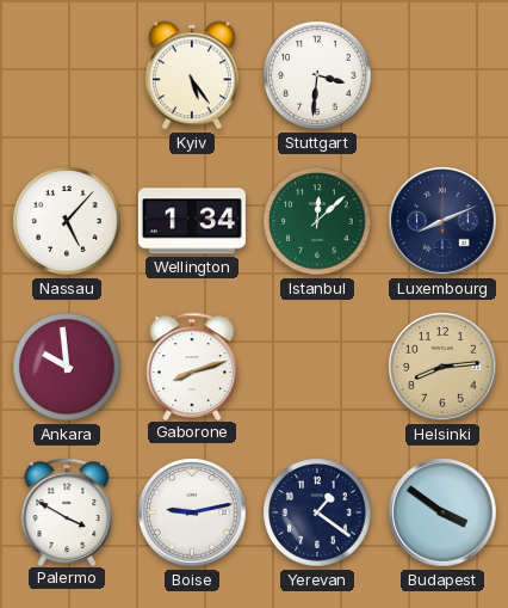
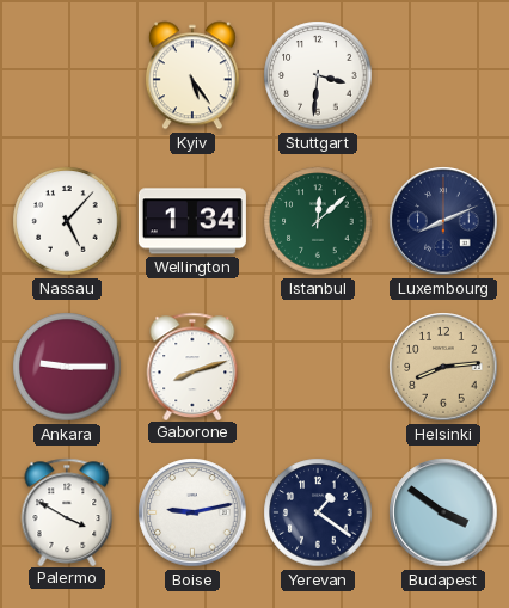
Ankara: 9:59 -> 9:15 (67, 367)
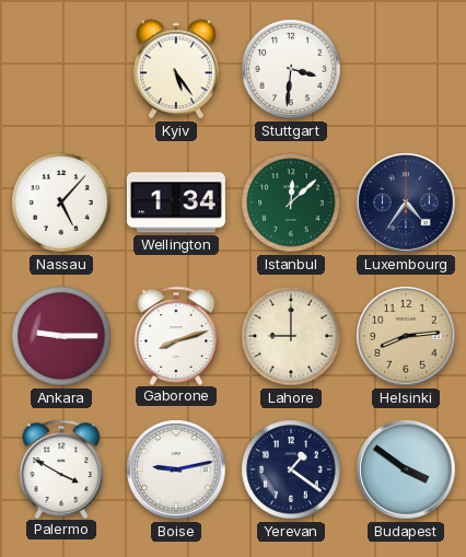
Luxembourg: 8:11 -> 4:36 (406, 202)
Lahore: none -> 9:00 (291, 336)
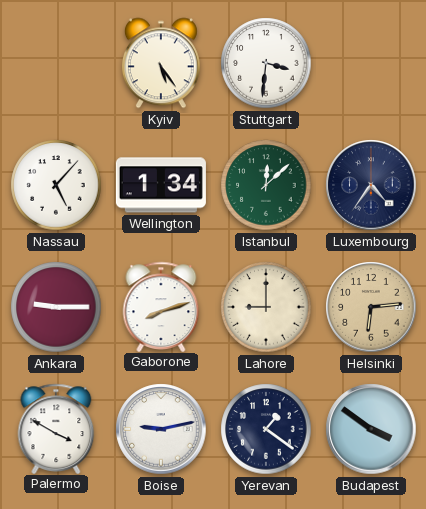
Helsinki: 8:14 -> 6:14 (371, 307)
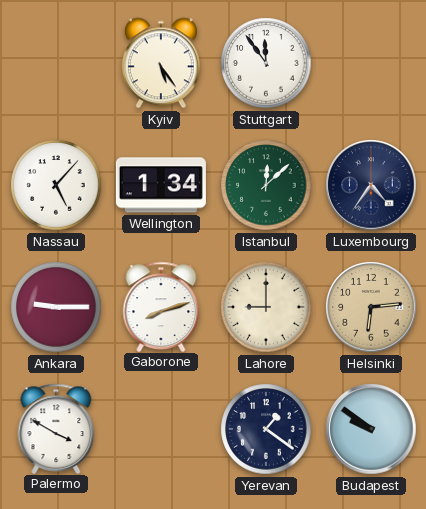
Stuttgart: 3:31 -> 11:54 (266, 63)
Boise: 9:13 -> none (161, 429)
Budapest: 3:51 -> 9:51 (371, 429)
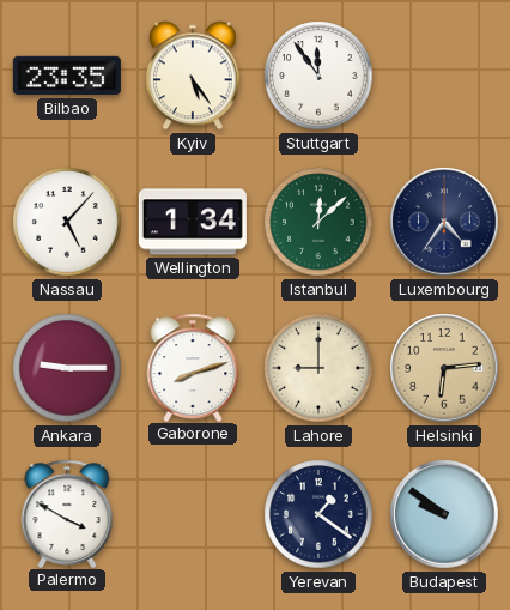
Bilbao: none -> 23:35 (67, 76)
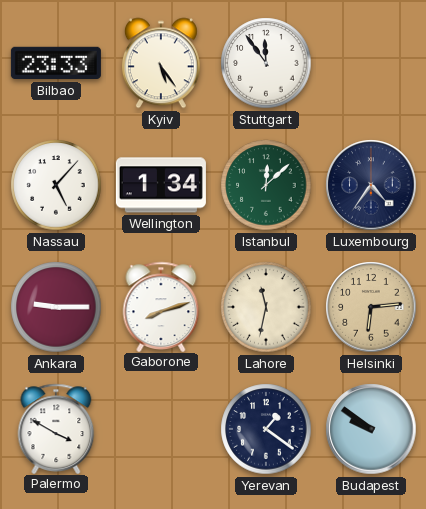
Bilbao: 23:35 -> 23:33 (56, 63)
Lahore: 9:00 -> 11:32 (266, 307)
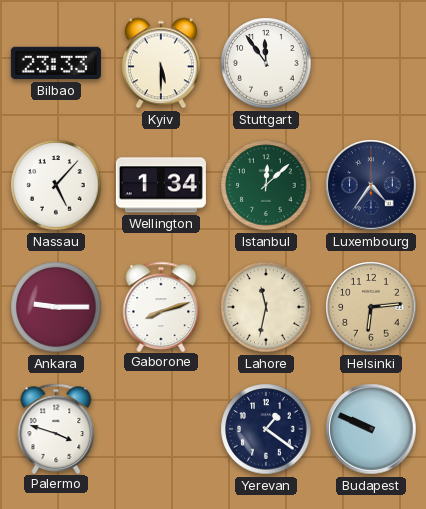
Kyiv: 5:24 -> 5:30 (161, 63)
Palermo: 3:50 -> 3:48 (56, 428)
Budapest: 9:51 -> 9:49 (371, 429)
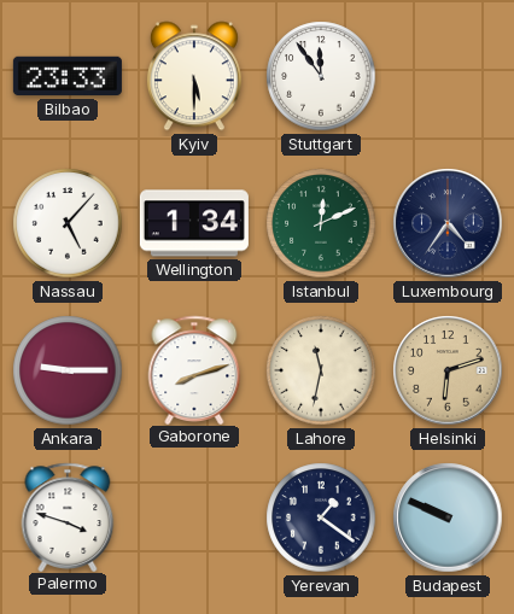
Istanbul: 12:08 -> 12:11 (321, 223)
Helsinki: 6:14 -> 6:12 (448, 370)
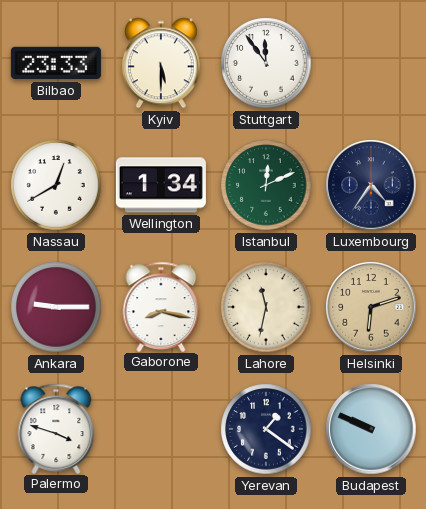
Nassau: 5:07 -> 12:40 (56, 185)
Gaborone: 8:12 -> 8:17 (161, 306)
